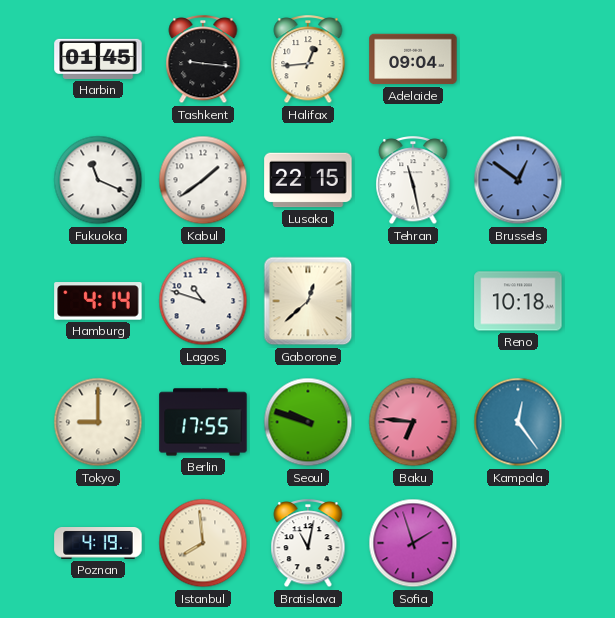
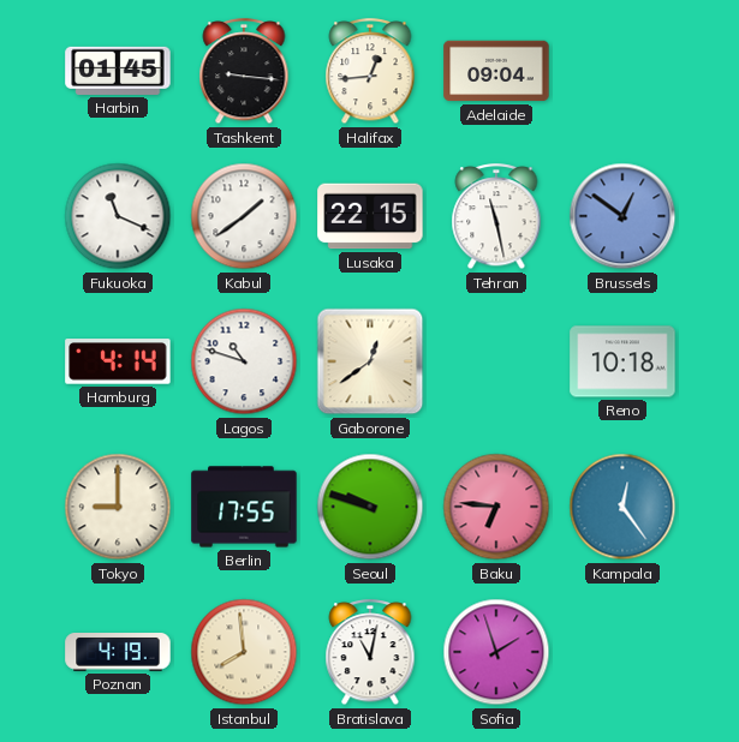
Gaborone: 12:38 -> 12:39 (370, 361)
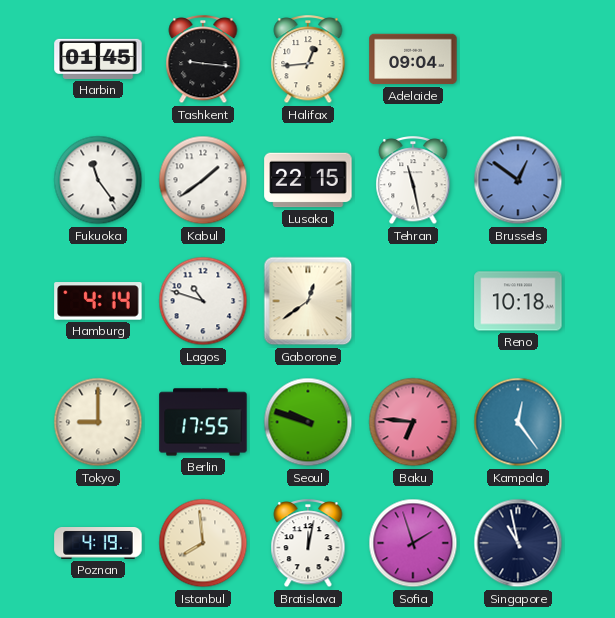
Fukuoka: 11:19 -> 11:24 (98, 180)
Bratislava: 11:02 -> 12:02 (308, 544)
Singapore: none -> 10:58 (518, 543)
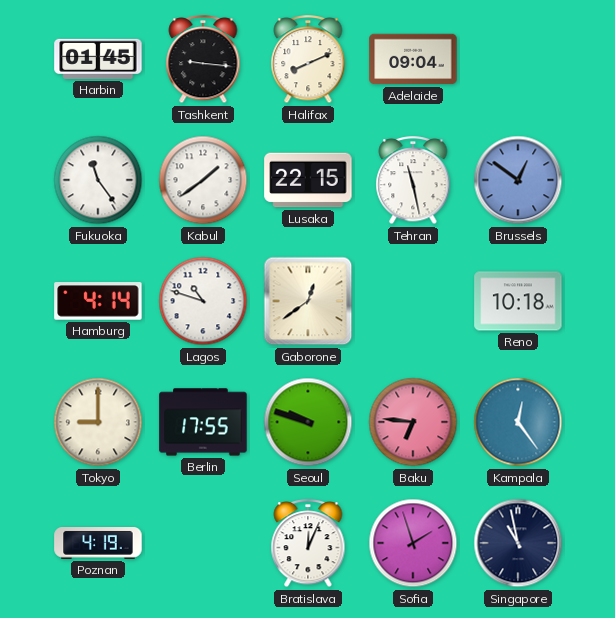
Halifax: 12:44 -> 8:11 (308, 60)
Istanbul: 7:59 -> none (203, 543)
Bratislava: 12:02 -> 12:04 (308, 544)
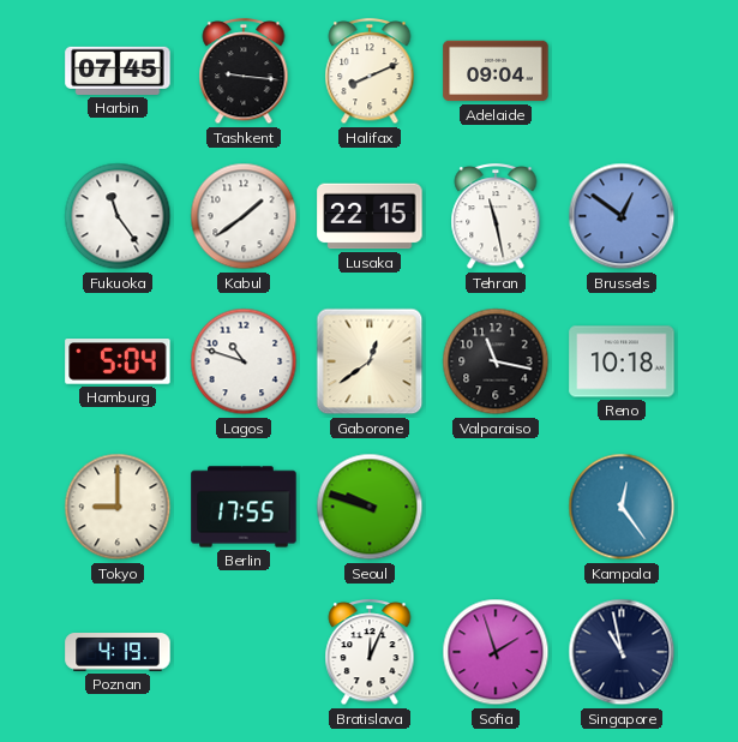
Harbin: 01:45 -> 07:45 (118, 71)
Hamburg: 4:14 -> 5:04 (118, 361)
Valparaiso: none -> 11:17 (496, 361)
Baku: 6:46 -> none (413, 422)
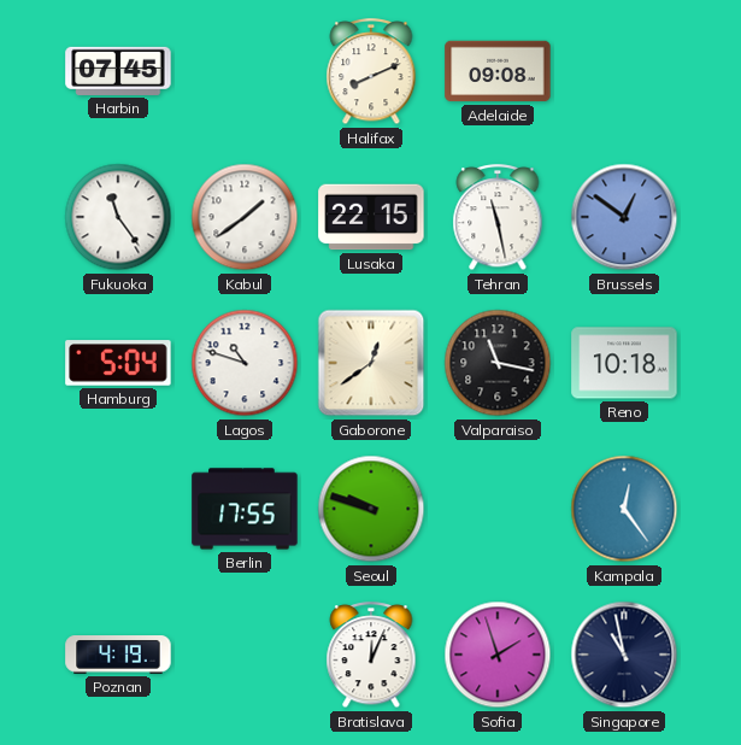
Tashkent: 9:16 -> none (244, 72)
Adelaide: 09:04 -> 09:08 (498, 71)
Tokyo: 9:00 -> none (118, 507)
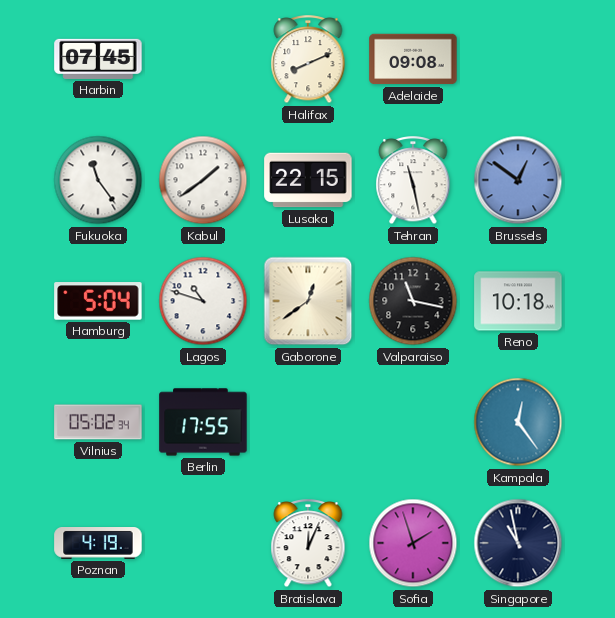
Vilnius: none -> 05:02 (98, 422)
Seoul: 9:48 -> none (371, 509)
